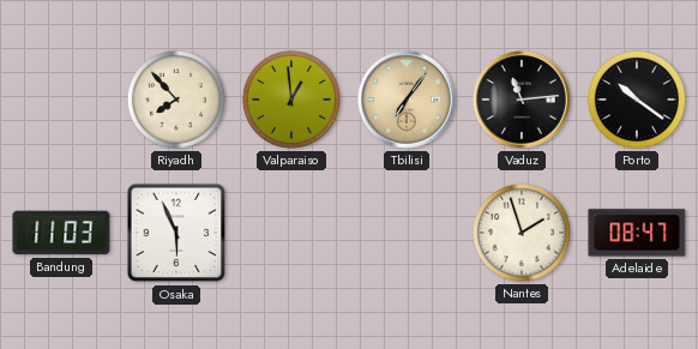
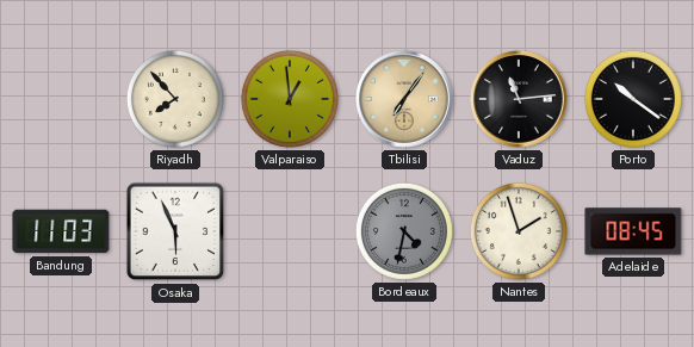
Bordeaux: none -> 4:32 (404, 231)
Adelaide: 08:47 -> 08:45 (633, 231)
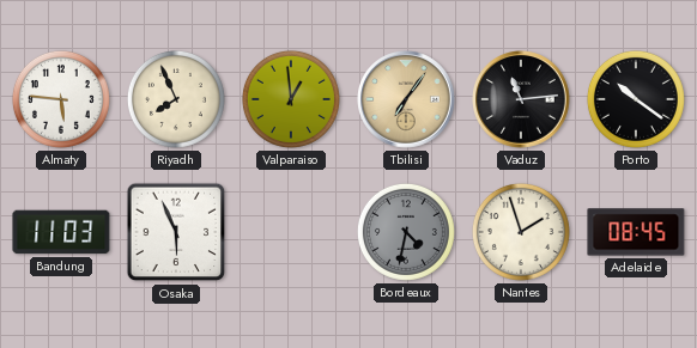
Almaty: none -> 5:46 (61, 99)
Riyadh: 7:53 -> 7:56 (176, 99)
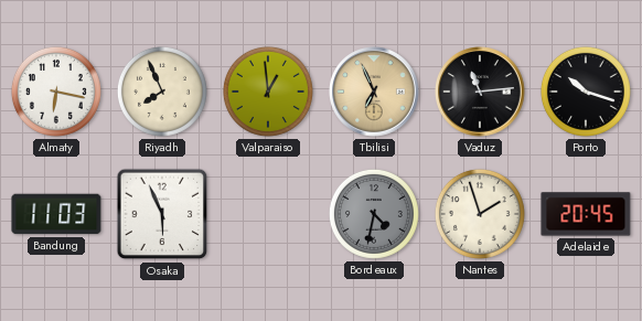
Almaty: 5:46 -> 6:17 (56, 92)
Tbilisi: 7:06 -> 6:56 (374, 92)
Porto: 10:21 -> 10:18 (586, 92)
Adelaide: 08:45 -> 20:45 (586, 214)
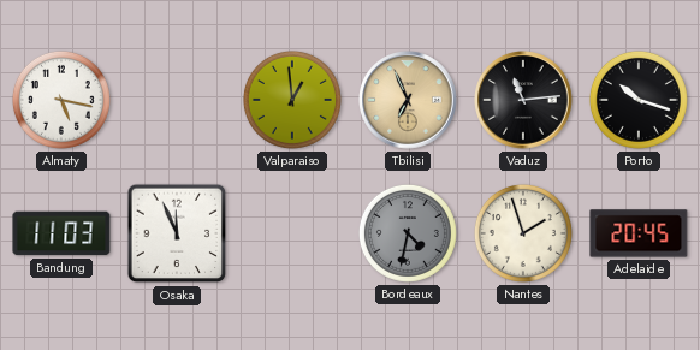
Almaty: 6:17 -> 5:17 (61, 100)
Riyadh: 7:56 -> none (162, 92)
Osaka: 5:56 -> 11:56 (177, 233)
